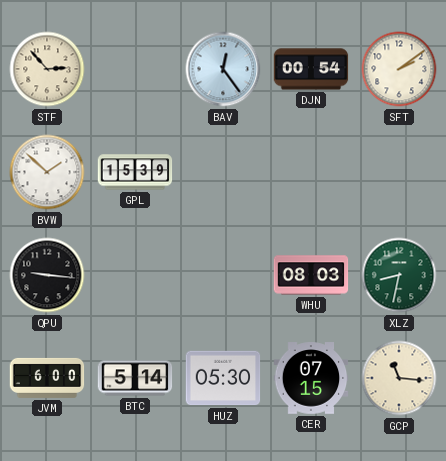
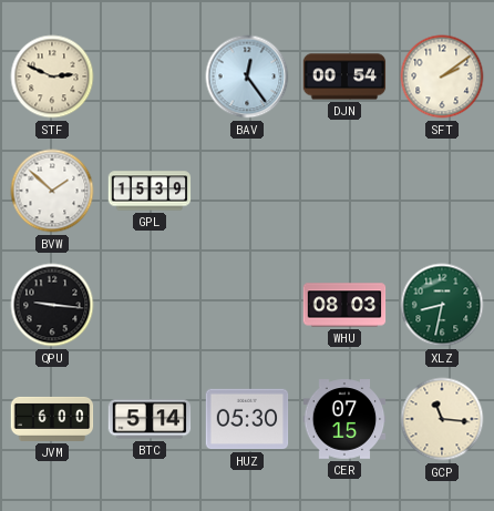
STF: 2:53 -> 2:49 (52, 76)
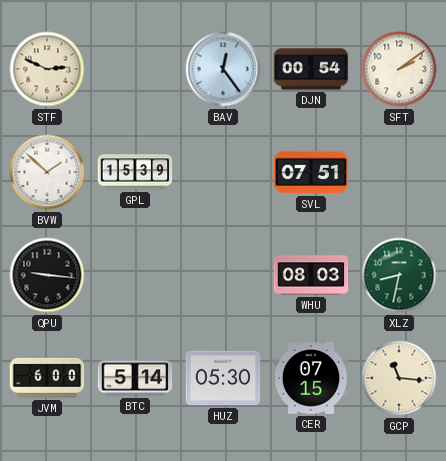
SVL: none -> 07:51 (311, 172)
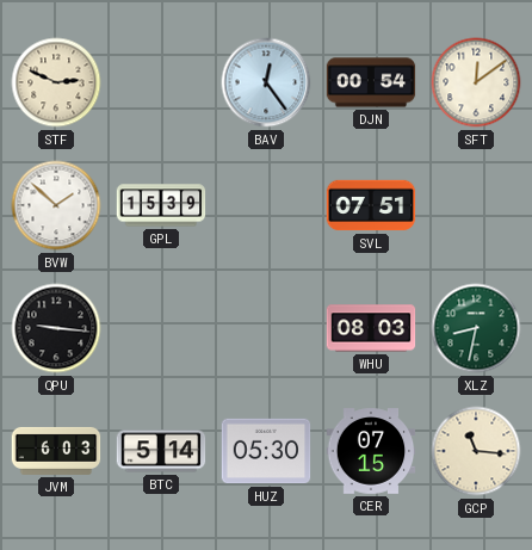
SFT: 2:09 -> 12:09 (476, 82)
JVM: 6:00 -> 6:03 (56, 451)
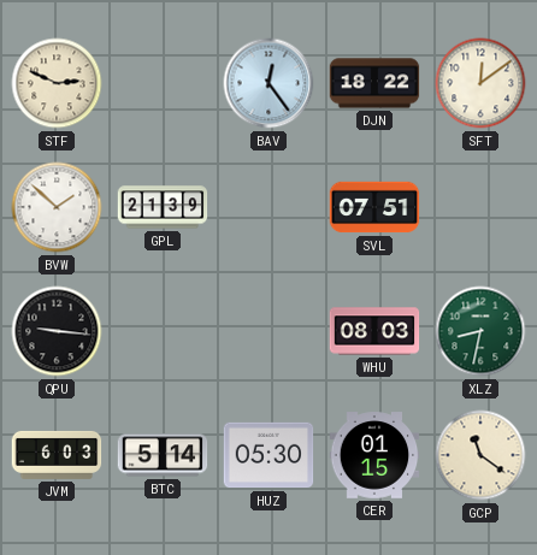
DJN: 00:54 -> 18:22 (374, 83)
GPL: 15:39 -> 21:39 (163, 207)
CER: 07:15 -> 01:15 (374, 455)
GCP: 11:16 -> 11:21 (480, 455)
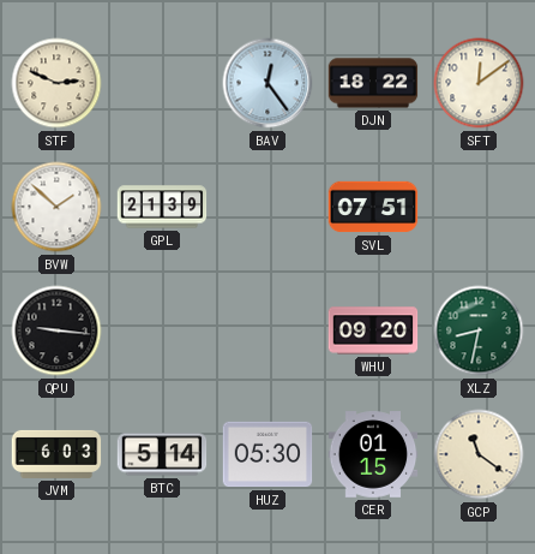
WHU: 08:03 -> 09:20 (373, 330)
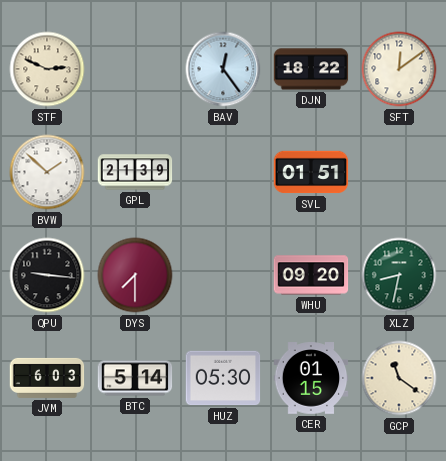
SVL: 07:51 -> 01:51 (311, 172)
DYS: none -> 7:30 (135, 275)
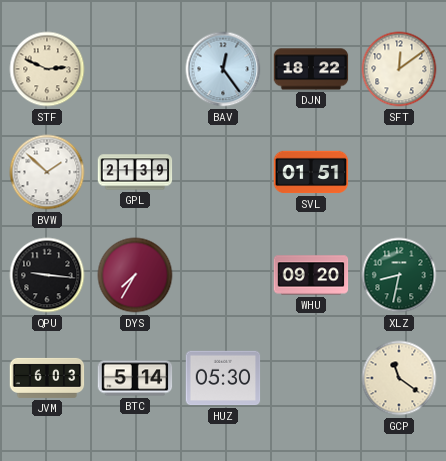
DYS: 7:30 -> 7:35 (135, 275)
CER: 01:15 -> none (311, 378)
